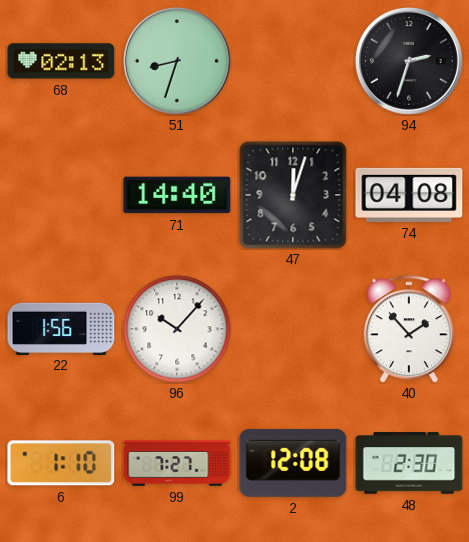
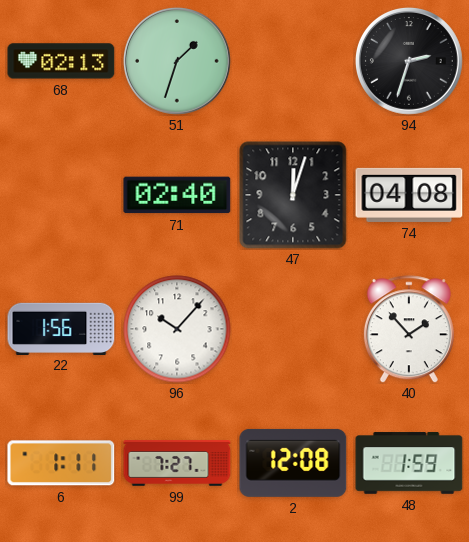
51: 8:33 -> 1:33 (177, 61)
71: 14:40 -> 02:40 (177, 195)
6: 1:10 -> 1:11 (61, 463)
48: 2:30 -> 1:59 (409, 463)
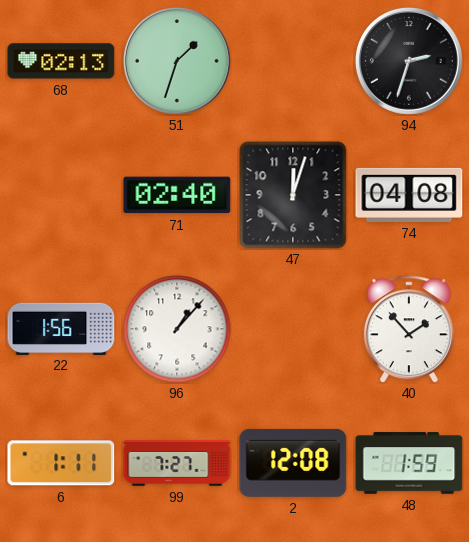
96: 10:07 -> 1:07 (177, 329)
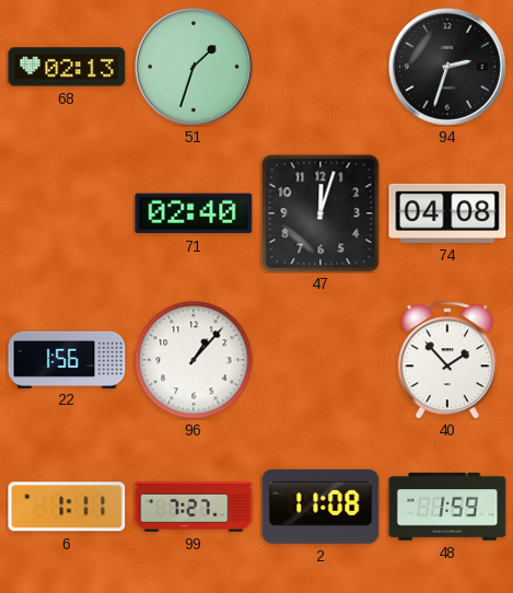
2: 12:08 -> 11:08 (320, 507)
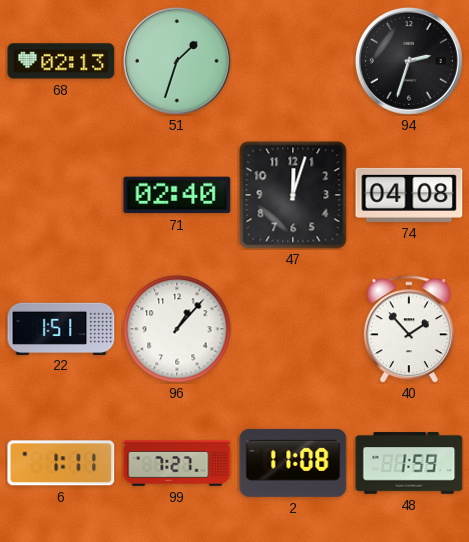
22: 1:56 -> 1:51 (61, 328)
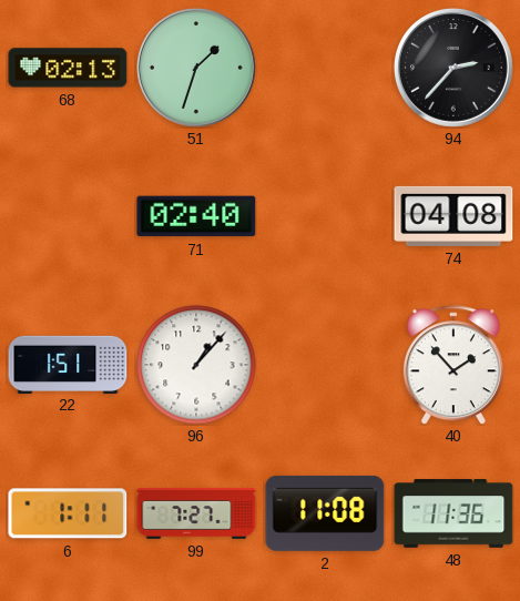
94: 2:33 -> 2:37 (453, 68)
47: 12:03 -> none (293, 195)
48: 1:59 -> 11:36 (453, 513)
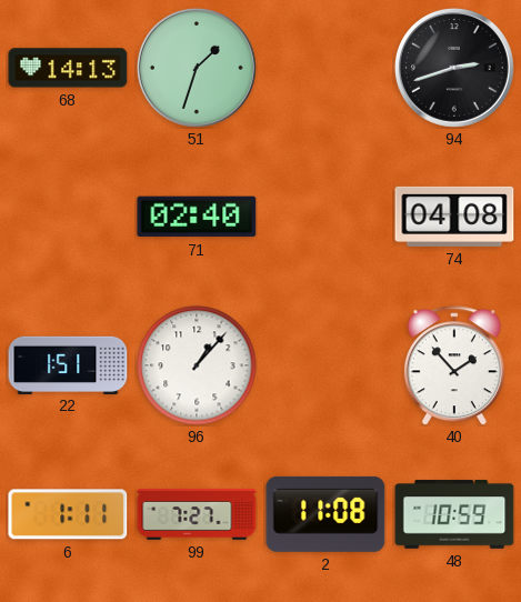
68: 02:13 -> 14:13 (68, 68)
94: 2:37 -> 2:42 (454, 68)
48: 11:36 -> 10:59 (454, 514)
